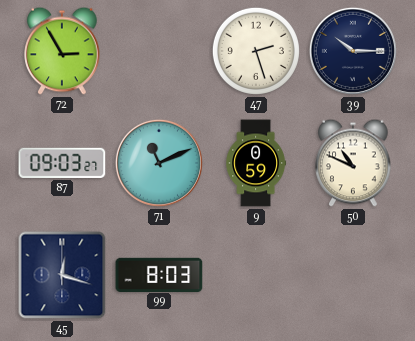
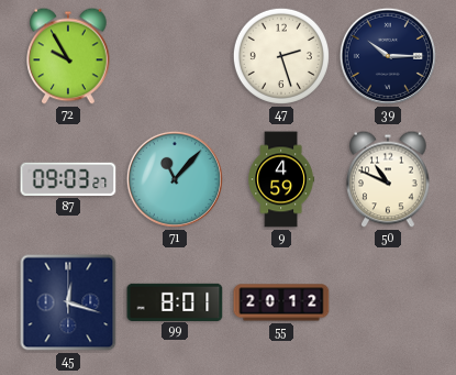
72: 2:55 -> 9:55 (68, 56)
71: 11:11 -> 11:07 (175, 179)
9: 0:59 -> 4:59 (281, 179)
99: 8:03 -> 8:01 (175, 301)
55: none -> 20:12 (281, 302)
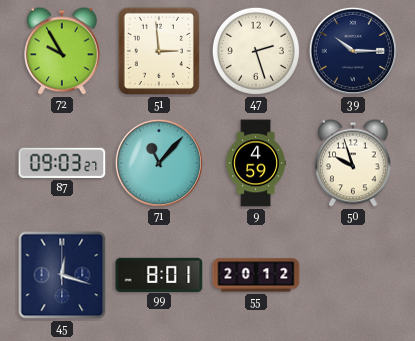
51: none -> 2:59 (159, 51)
50: 10:49 -> 9:57 (353, 163)
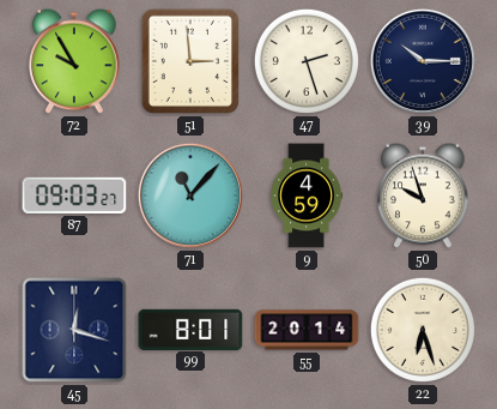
55: 20:12 -> 20:14 (307, 330)
22: none -> 6:27 (423, 330)
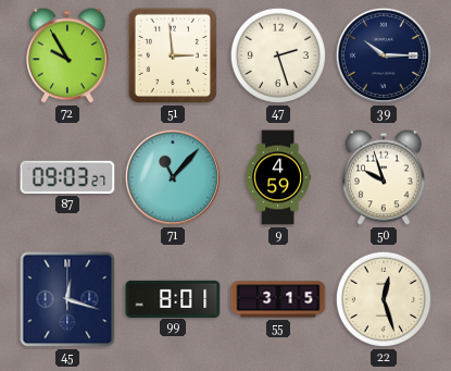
55: 20:14 -> 3:15 (278, 299)
22: 6:27 -> 12:27 (384, 299)
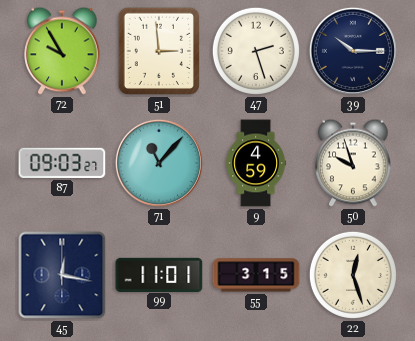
45: 12:18 -> 12:17 (62, 275)
99: 8:01 -> 11:01 (159, 274)
